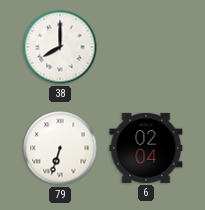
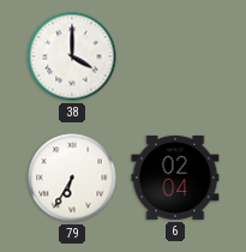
38: 8:00 -> 4:00 (72, 56)
79: 6:33 -> 6:35 (72, 178)
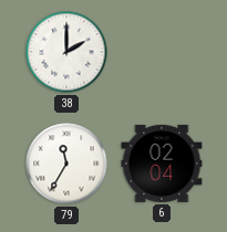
38: 4:00 -> 2:00 (66, 52)
79: 6:35 -> 11:35 (66, 164)
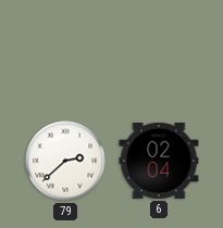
38: 2:00 -> none (66, 52)
79: 11:35 -> 2:38 (65, 161)
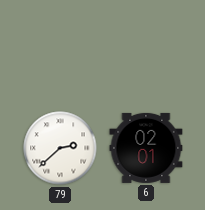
6: 02:04 -> 02:01 (146, 148)
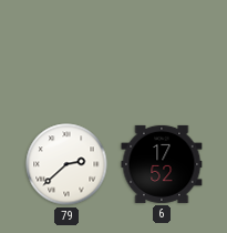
6: 02:01 -> 17:52 (162, 164)
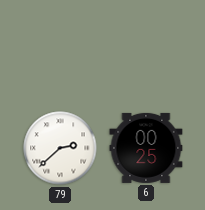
6: 17:52 -> 00:25 (146, 148)
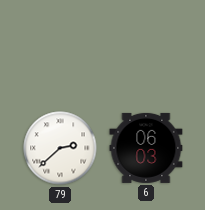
6: 00:25 -> 06:03 (146, 148)
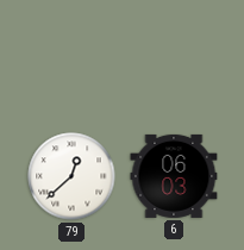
79: 2:38 -> 12:38 (71, 176)
